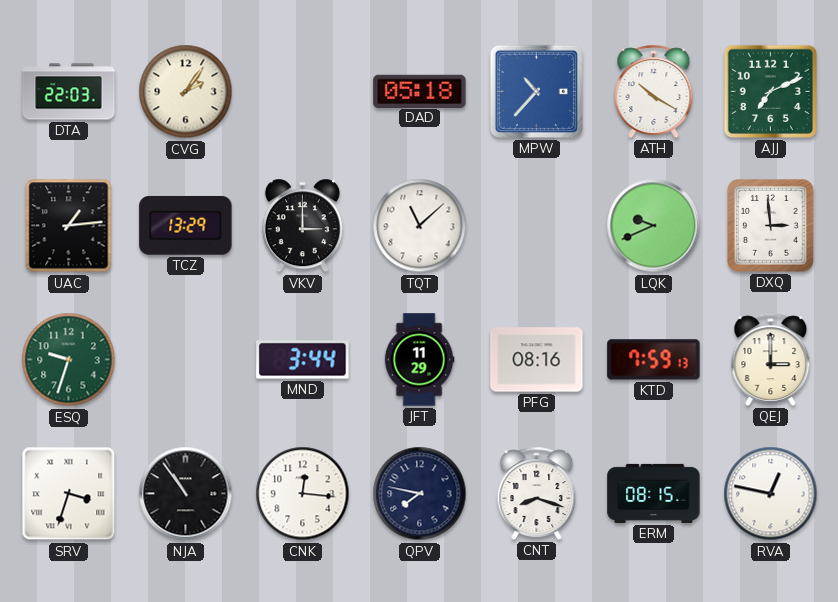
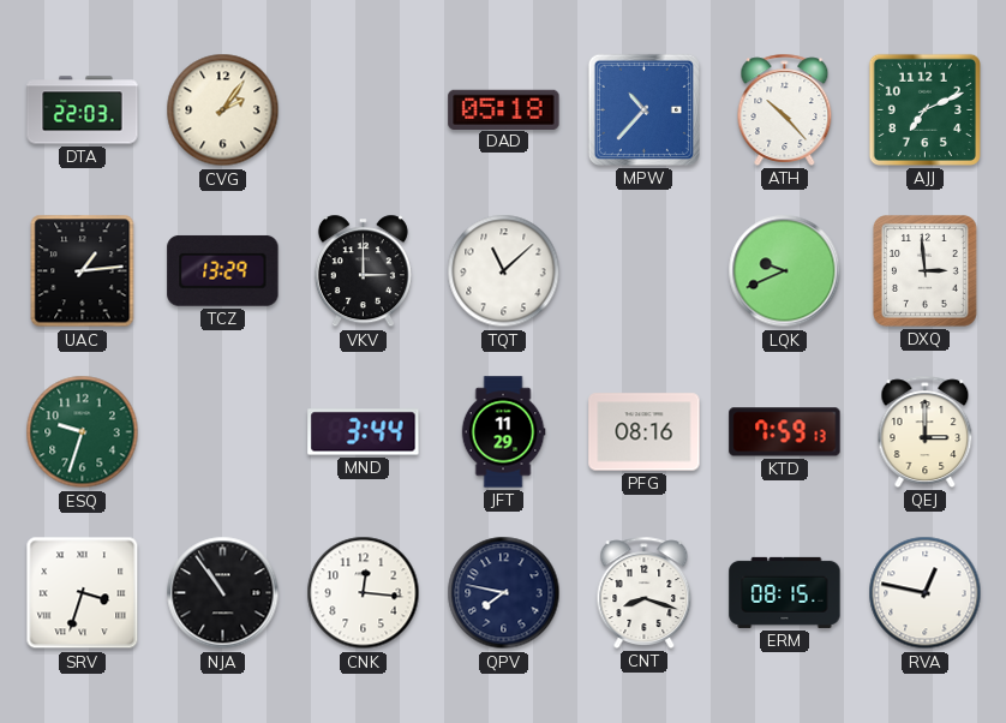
ATH: 10:20 -> 10:23 (785, 109)
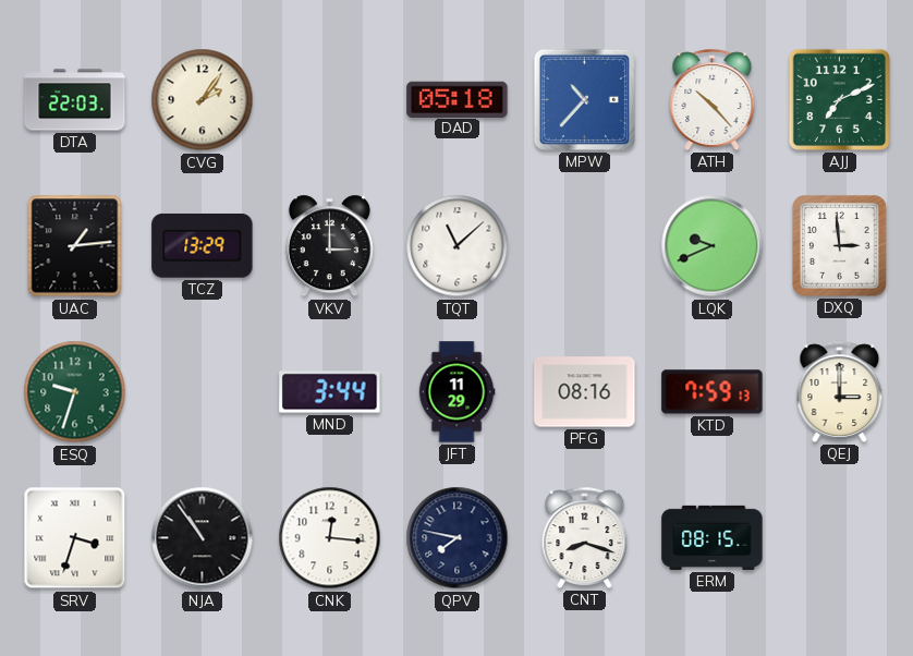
RVA: 12:47 -> none (926, 593)
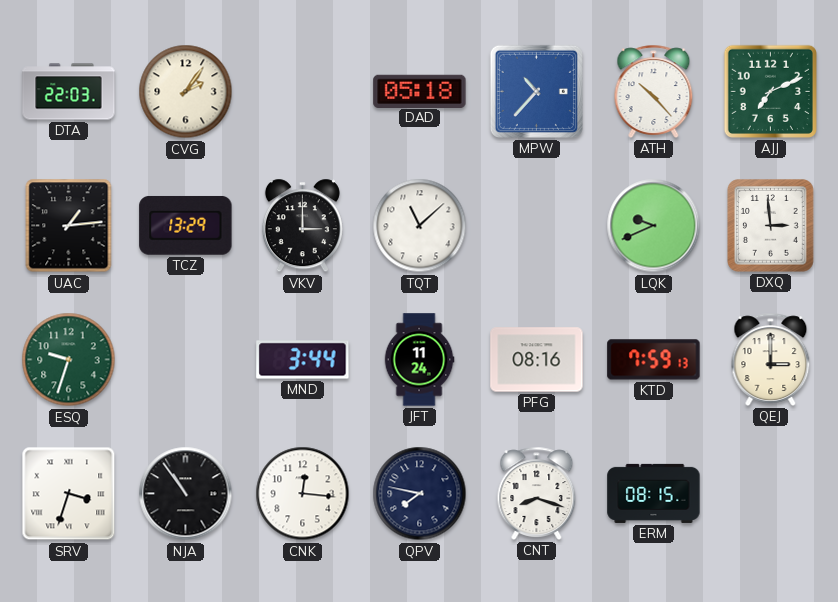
JFT: 11:29 -> 11:24 (419, 360)
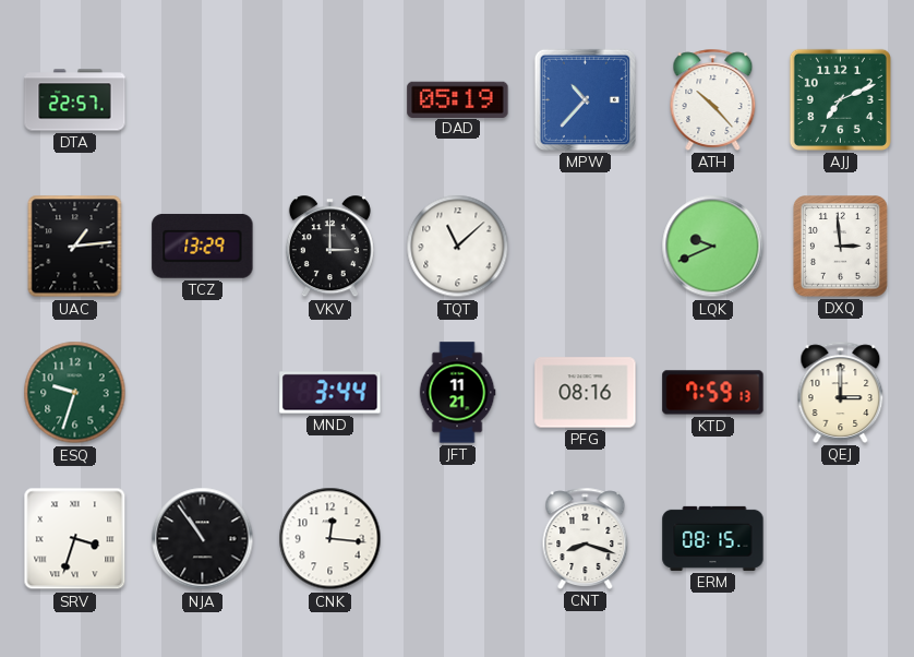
DTA: 22:03 -> 22:57 (75, 100)
CVG: 2:06 -> none (186, 92)
DAD: 05:18 -> 05:19 (458, 99)
JFT: 11:24 -> 11:21 (457, 393)
QPV: 7:47 -> none (420, 494)
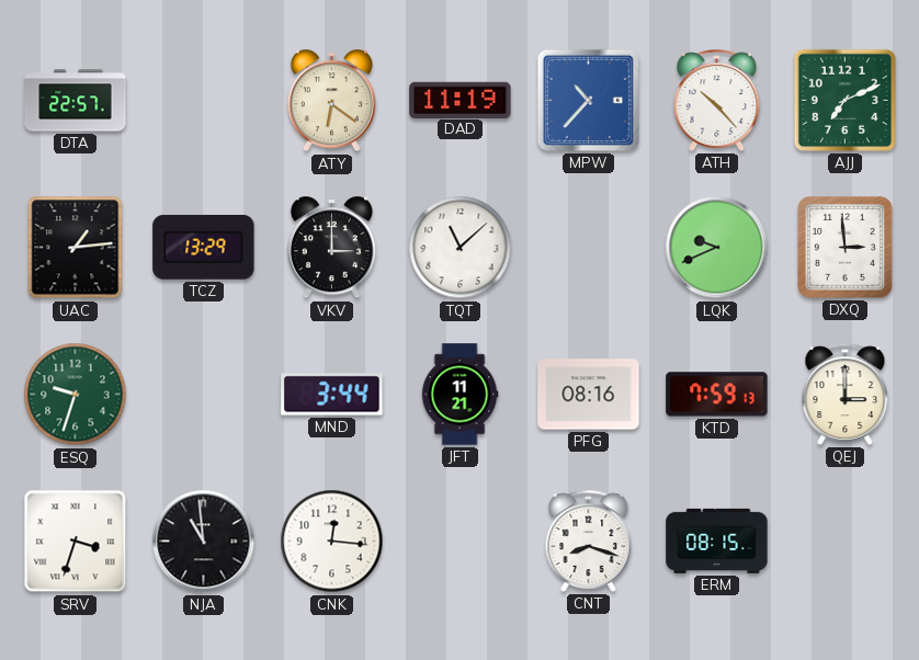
ATY: none -> 6:21 (331, 101)
DAD: 05:19 -> 11:19 (461, 100)
NJA: 10:54 -> 10:59 (204, 542)
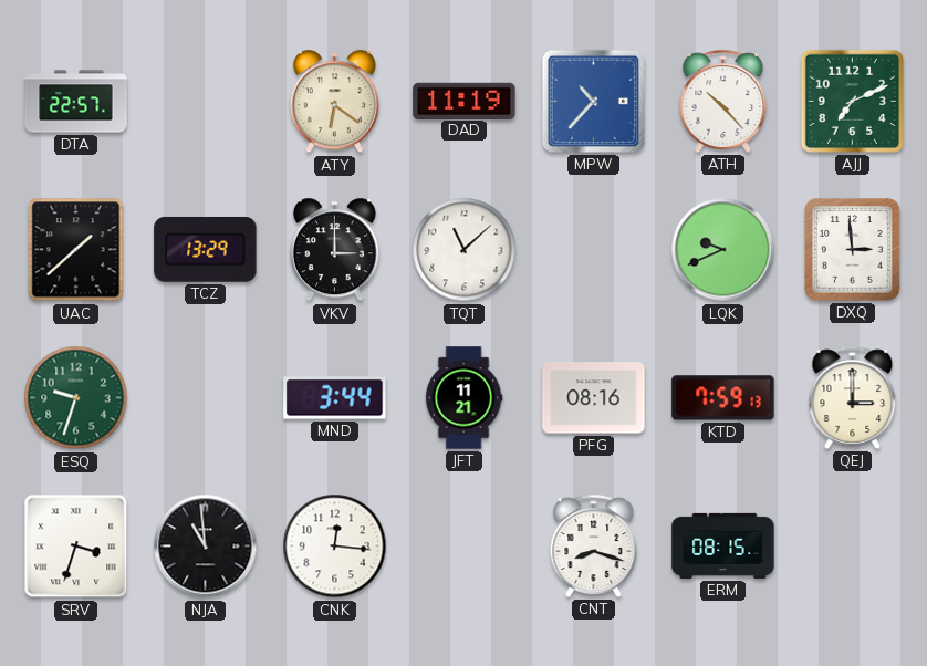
UAC: 1:14 -> 1:38 (76, 250)
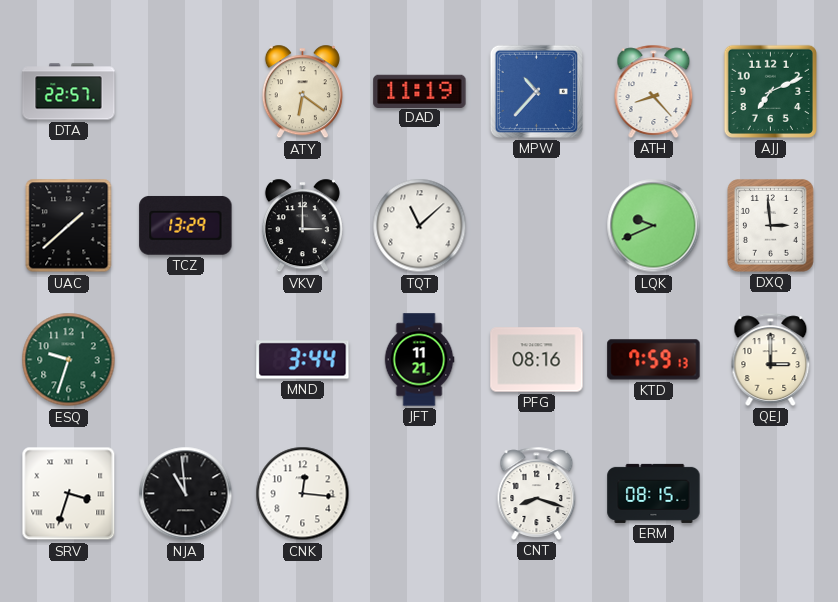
ATH: 10:23 -> 8:23 (654, 91)
